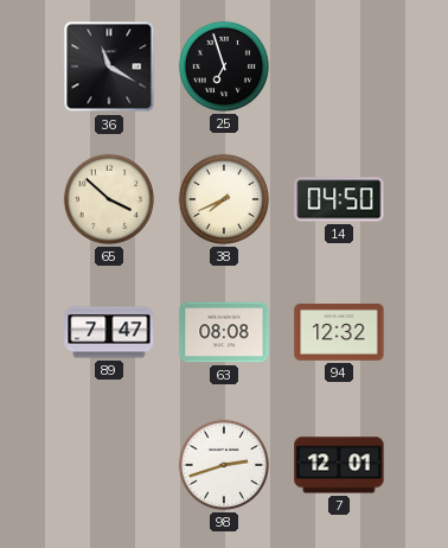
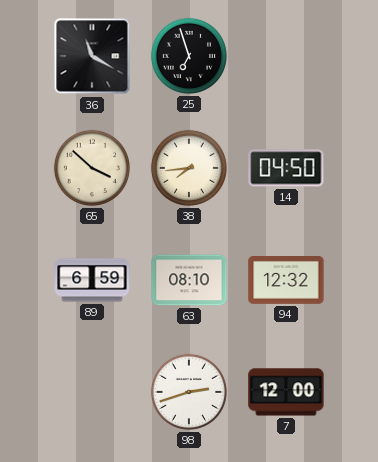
38: 7:41 -> 7:44 (189, 168)
89: 7:47 -> 6:59 (92, 280)
63: 08:08 -> 08:10 (189, 280)
7: 12:01 -> 12:00 (286, 392)
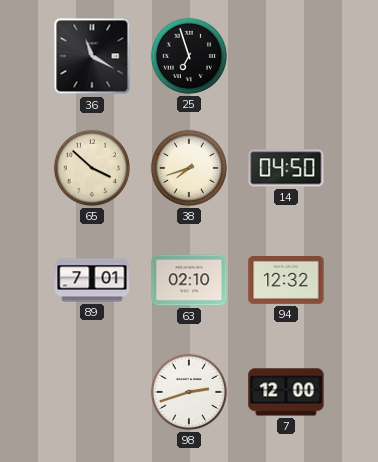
38: 7:44 -> 7:42 (189, 168)
89: 6:59 -> 7:01 (92, 280)
63: 08:10 -> 02:10 (189, 280)
